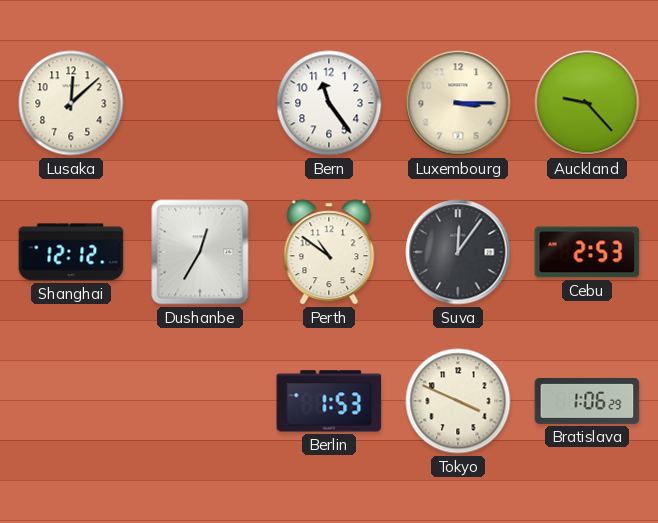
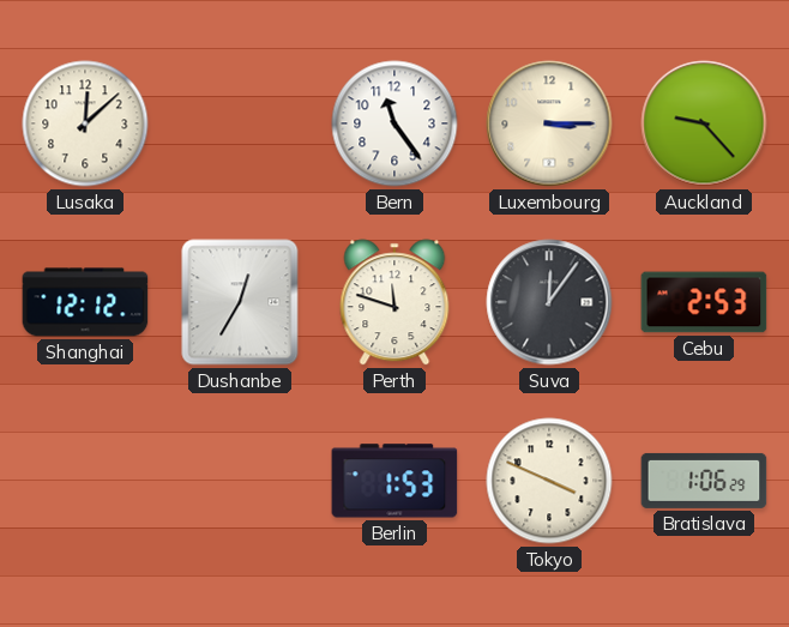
Perth: 10:51 -> 11:48 (394, 302)
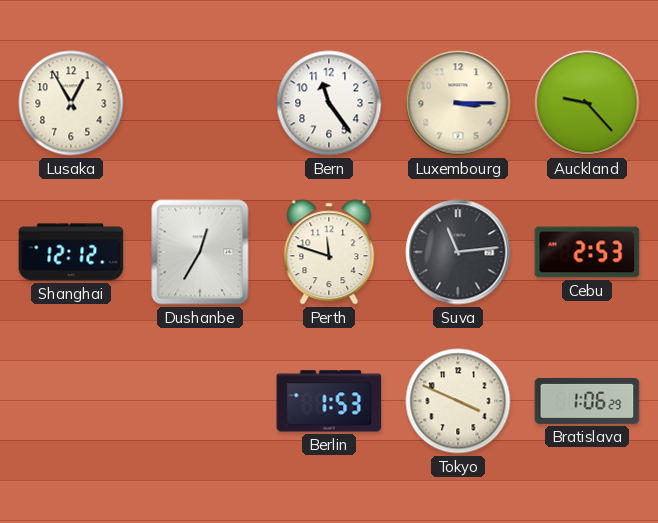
Lusaka: 12:08 -> 12:55 (71, 103)
Suva: 12:06 -> 11:14 (458, 252)
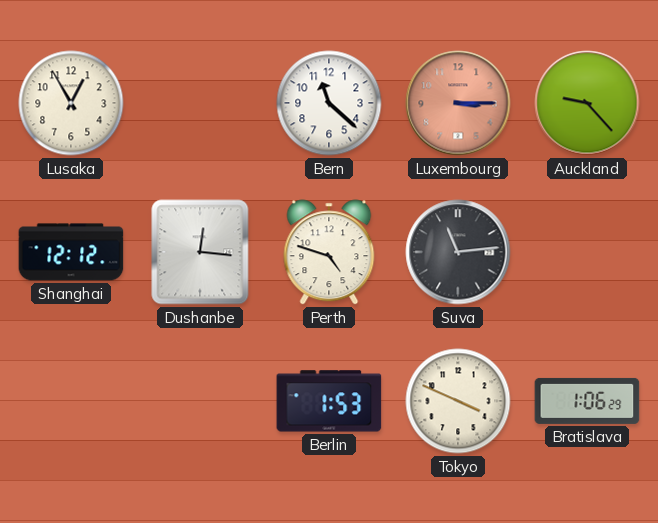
Bern: 11:24 -> 11:22 (329, 103)
Luxembourg dial: cream -> salmon (458, 103)
Dushanbe: 12:35 -> 12:16 (200, 252)
Perth: 11:48 -> 4:48 (329, 252)
Cebu: 2:53 -> none (587, 252)
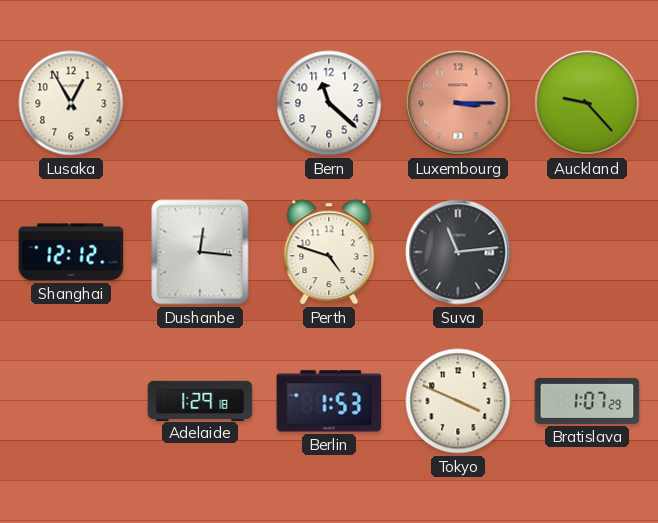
Adelaide: none -> 1:29 (200, 400)
Bratislava: 1:06 -> 1:07 (587, 401)
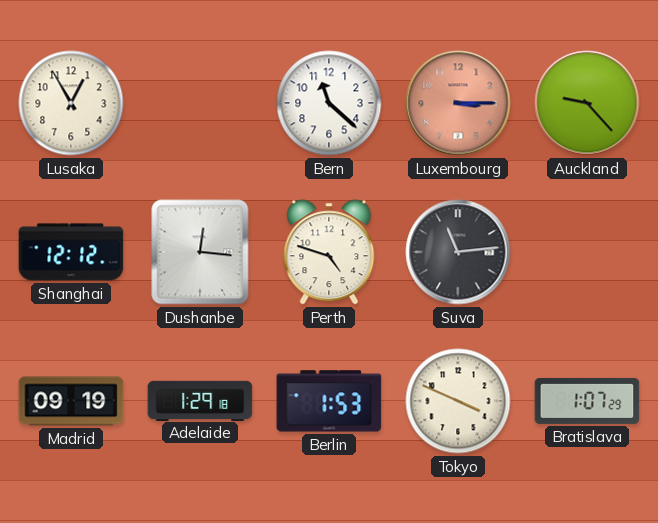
Madrid: none -> 09:19 (71, 401)
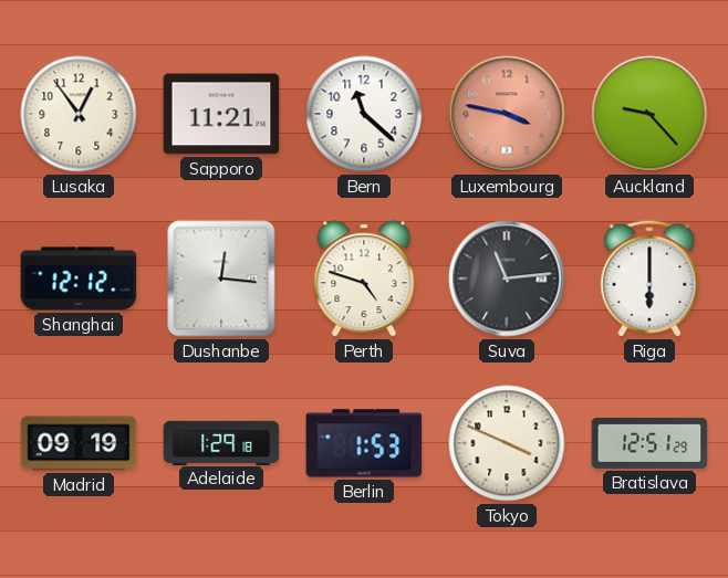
Lusaka: 12:55 -> 12:54 (79, 114)
Sapporo: none -> 11:21 (221, 114)
Luxembourg: 3:15 -> 3:47 (507, 114)
Riga: none -> 6:00 (649, 279)
Bratislava: 1:07 -> 12:51 (649, 443)
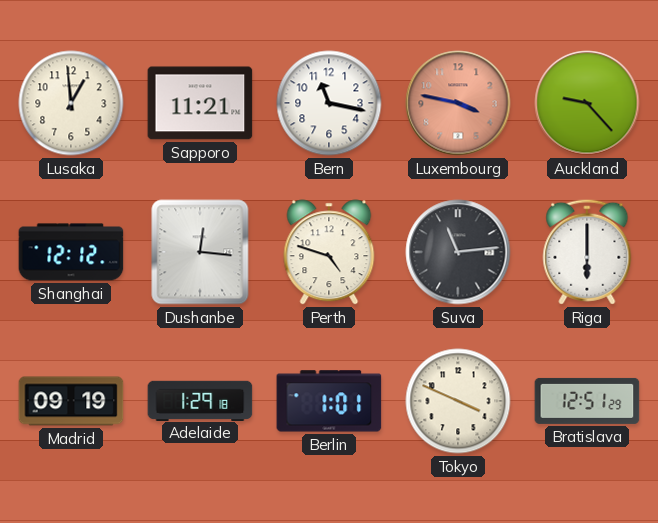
Lusaka: 12:54 -> 12:59 (71, 103)
Bern: 11:22 -> 11:17 (329, 103)
Berlin: 1:53 -> 1:01 (329, 401)
